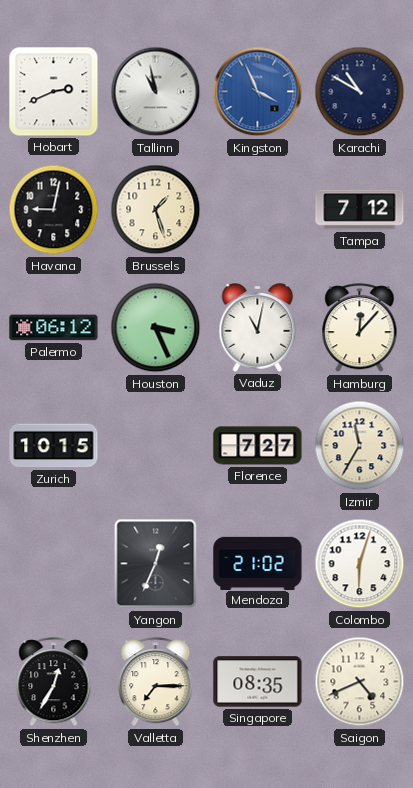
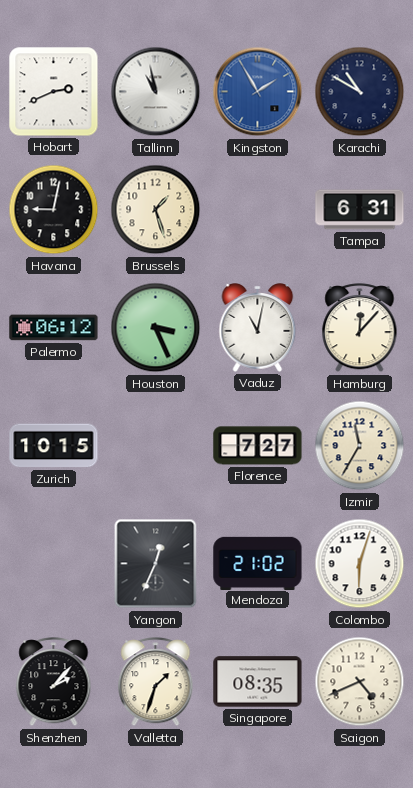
Kingston: 3:56 -> 1:55 (258, 92)
Tampa: 7:12 -> 6:31 (360, 210)
Shenzhen: 12:35 -> 2:07 (54, 682)
Valletta: 7:15 -> 1:33 (156, 682)
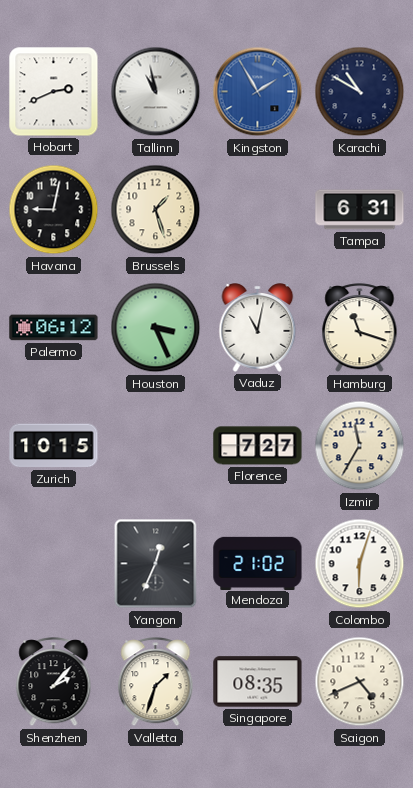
Hamburg: 12:07 -> 11:18 (360, 328)
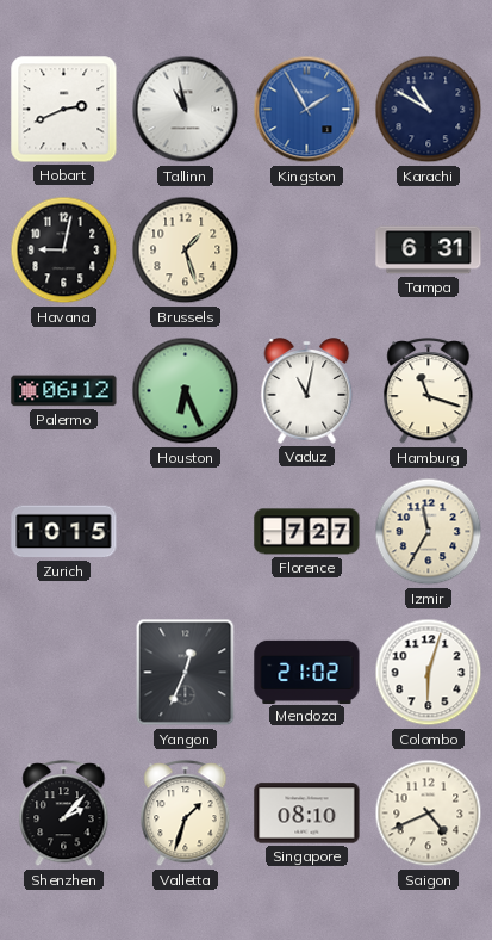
Houston: 3:26 -> 6:26 (186, 391)
Singapore: 08:35 -> 08:10 (307, 814)
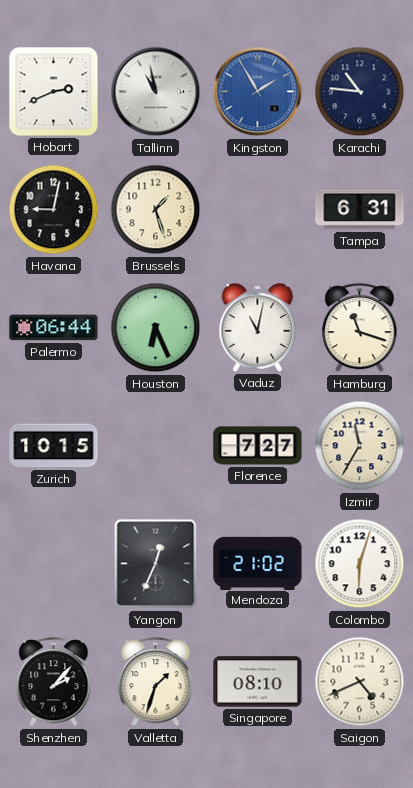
Karachi: 10:50 -> 10:46 (360, 92)
Palermo: 06:12 -> 06:44 (54, 328)
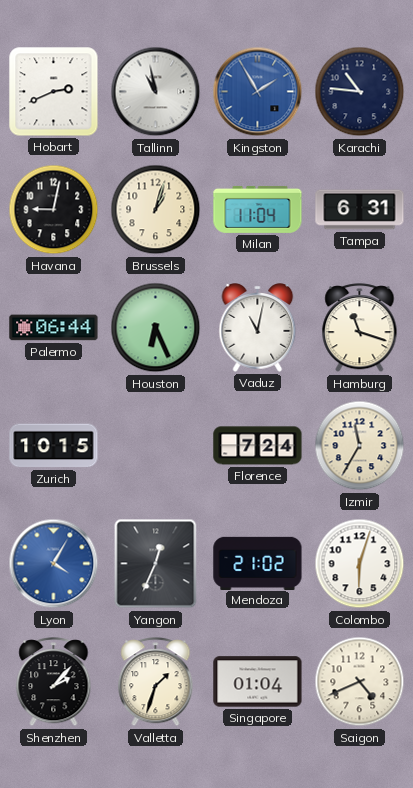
Brussels: 1:27 -> 1:03 (156, 210)
Milan: none -> 11:04 (258, 209)
Florence: 7:27 -> 7:24 (258, 446)
Lyon: none -> 4:05 (54, 564)
Singapore: 08:10 -> 01:04 (258, 682)
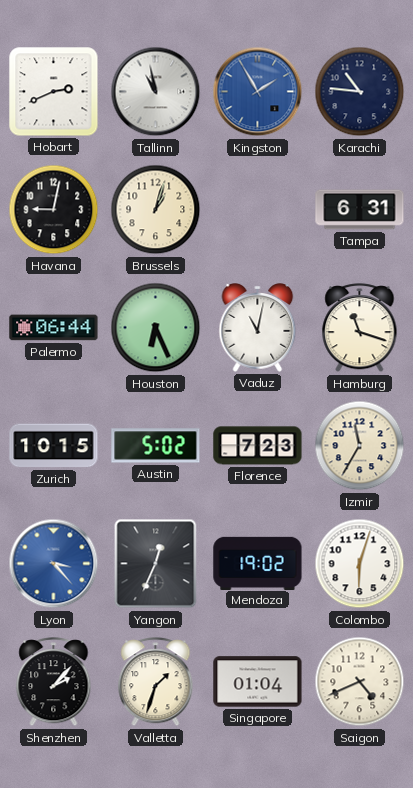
Milan: 11:04 -> none (258, 209)
Austin: none -> 5:02 (156, 446)
Florence: 7:24 -> 7:23 (258, 446)
Lyon: 4:05 -> 3:23 (54, 564)
Mendoza: 21:02 -> 19:02 (258, 563)
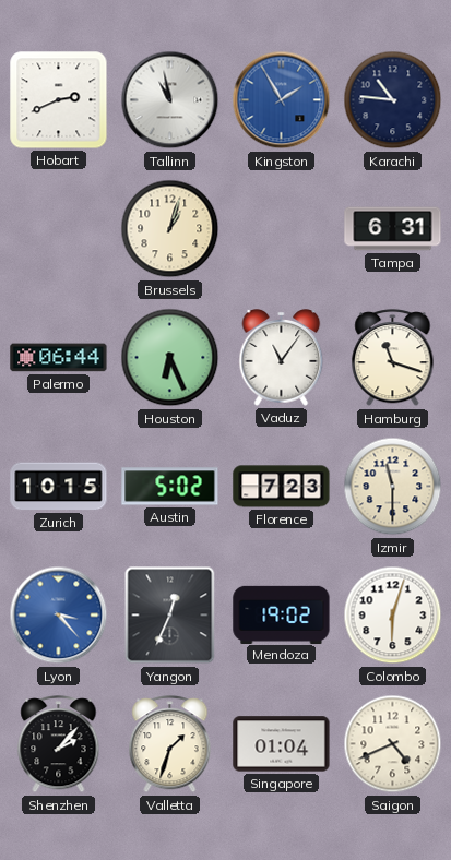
Havana: 9:02 -> none (54, 210)
Vaduz: 11:02 -> 11:06 (282, 358)
Izmir: 11:35 -> 11:30 (393, 487)
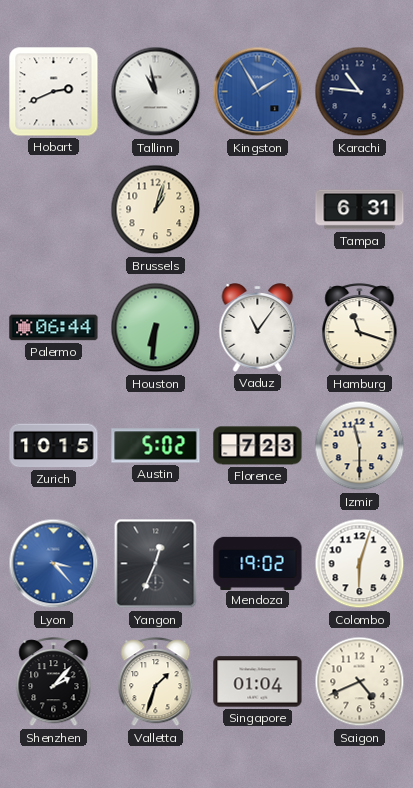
Houston: 6:26 -> 6:31 (156, 328)
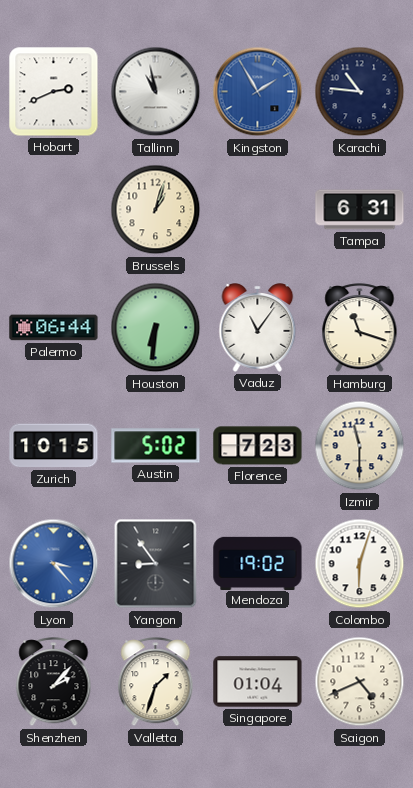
Yangon: 12:34 -> 8:54 (156, 564)
